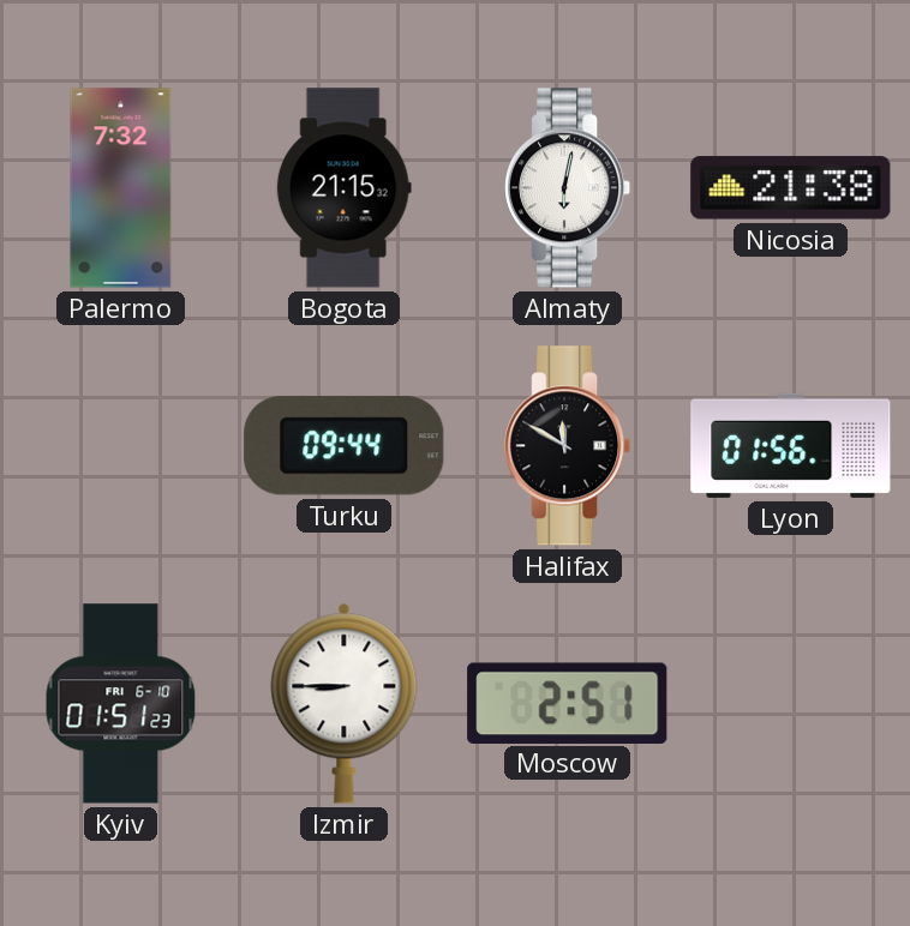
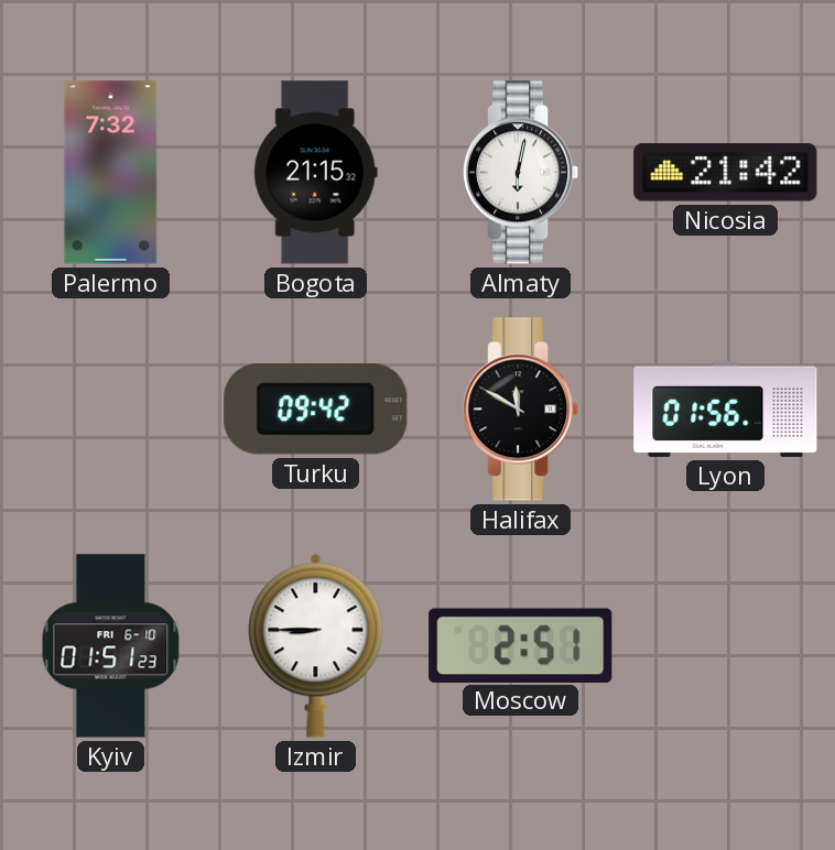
Nicosia: 21:38 -> 21:42 (726, 173)
Turku: 09:44 -> 09:42 (316, 410)
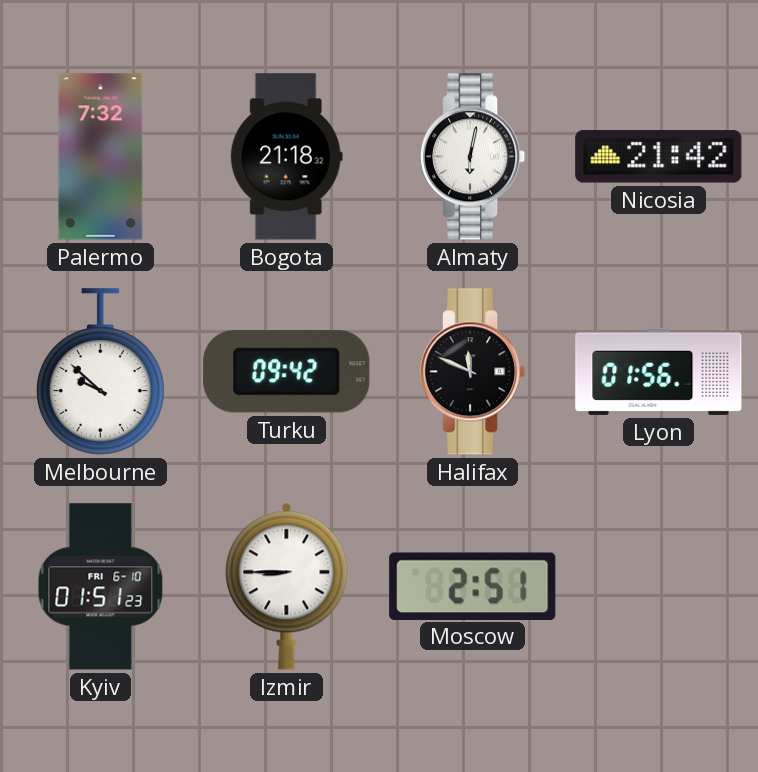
Bogota: 21:15 -> 21:18 (286, 157)
Melbourne: none -> 9:52 (101, 372)
Halifax: 11:50 -> 11:49 (474, 372)
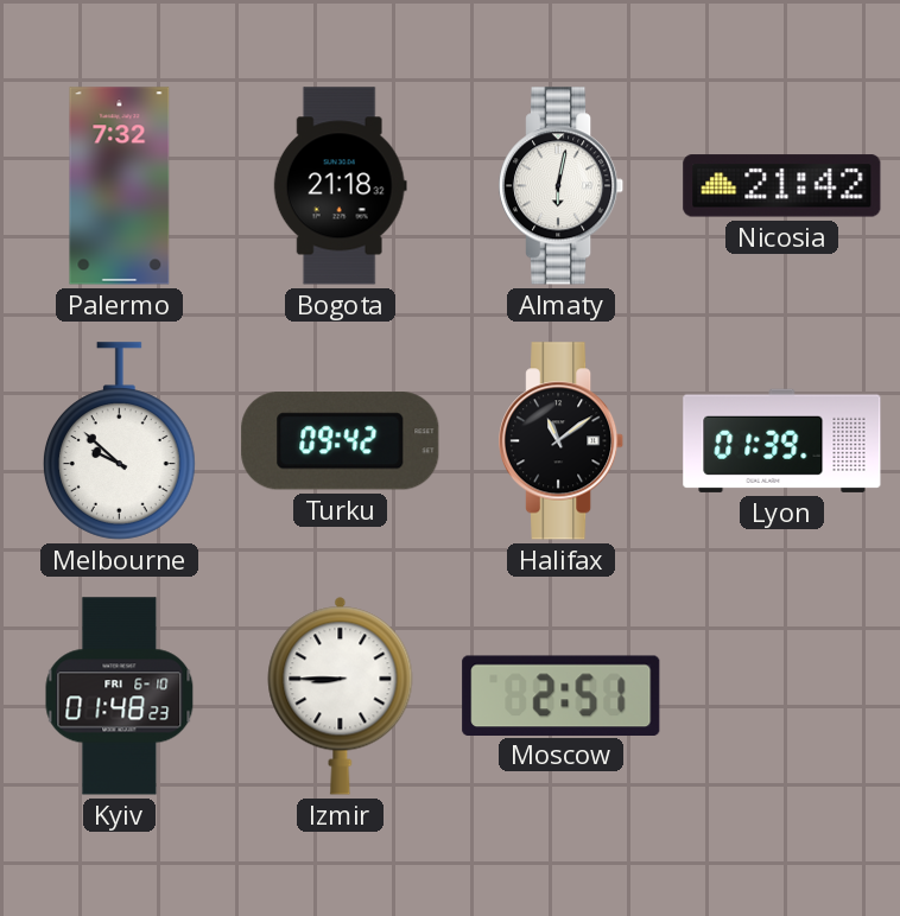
Halifax: 11:49 -> 11:09 (563, 441)
Lyon: 01:56 -> 01:39 (782, 440)
Kyiv: 01:51 -> 01:48 (120, 696)
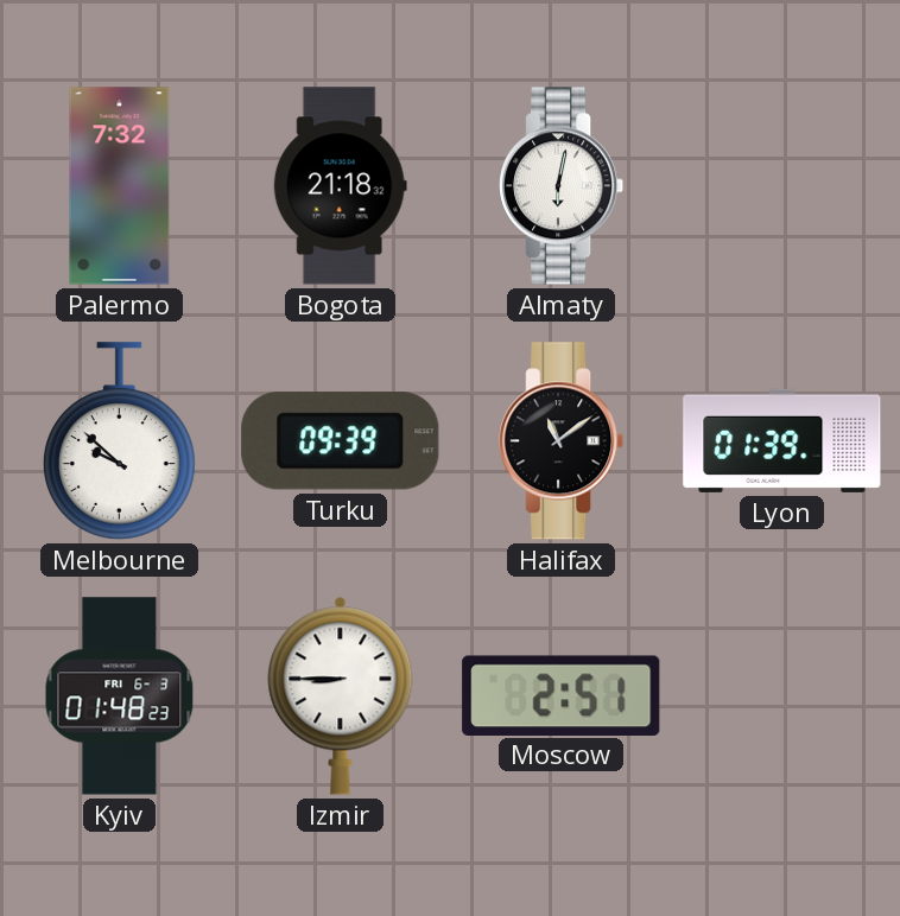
Nicosia: 21:42 -> none (782, 186)
Turku: 09:42 -> 09:39 (341, 441)
Kyiv date: FRI 6-10 -> FRI 6-3 (120, 696)
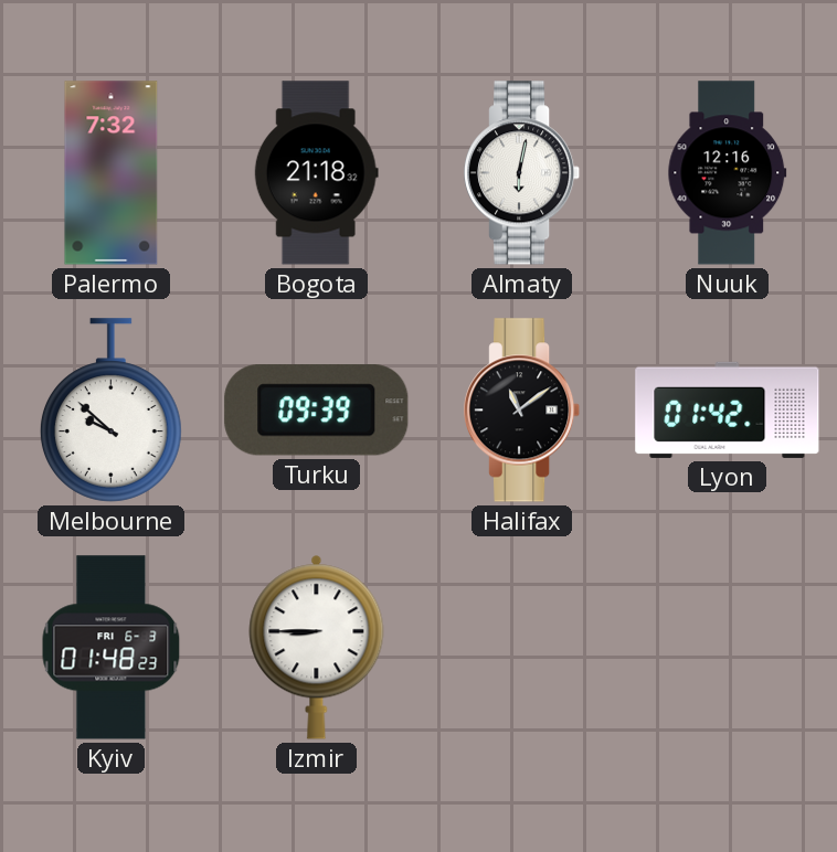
Nuuk: none -> 12:16 (728, 173)
Lyon: 01:39 -> 01:42 (728, 409)
Moscow: 2:51 -> none (562, 695)
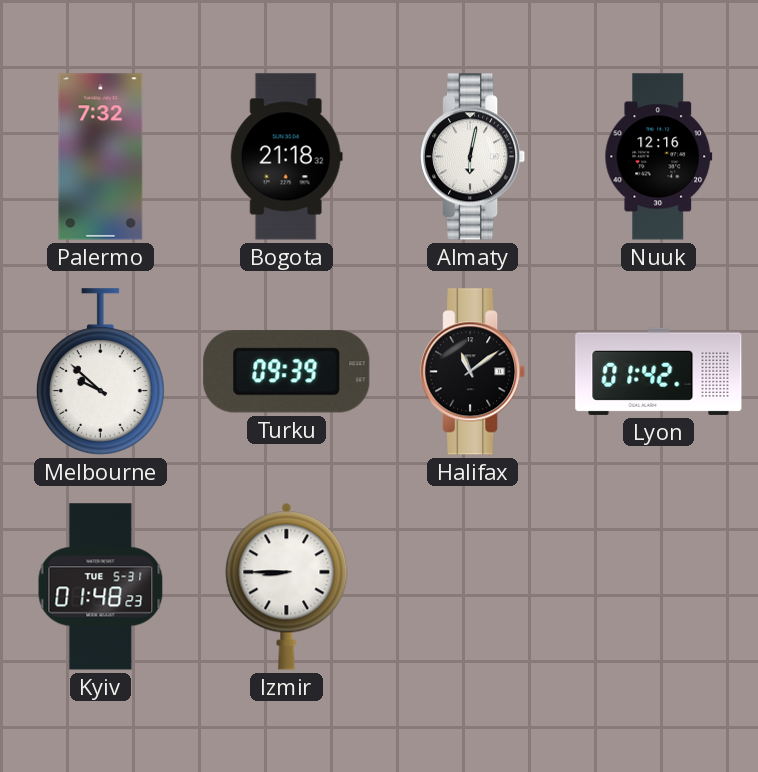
Kyiv date: FRI 6-3 -> TUE 5-31 (101, 587)
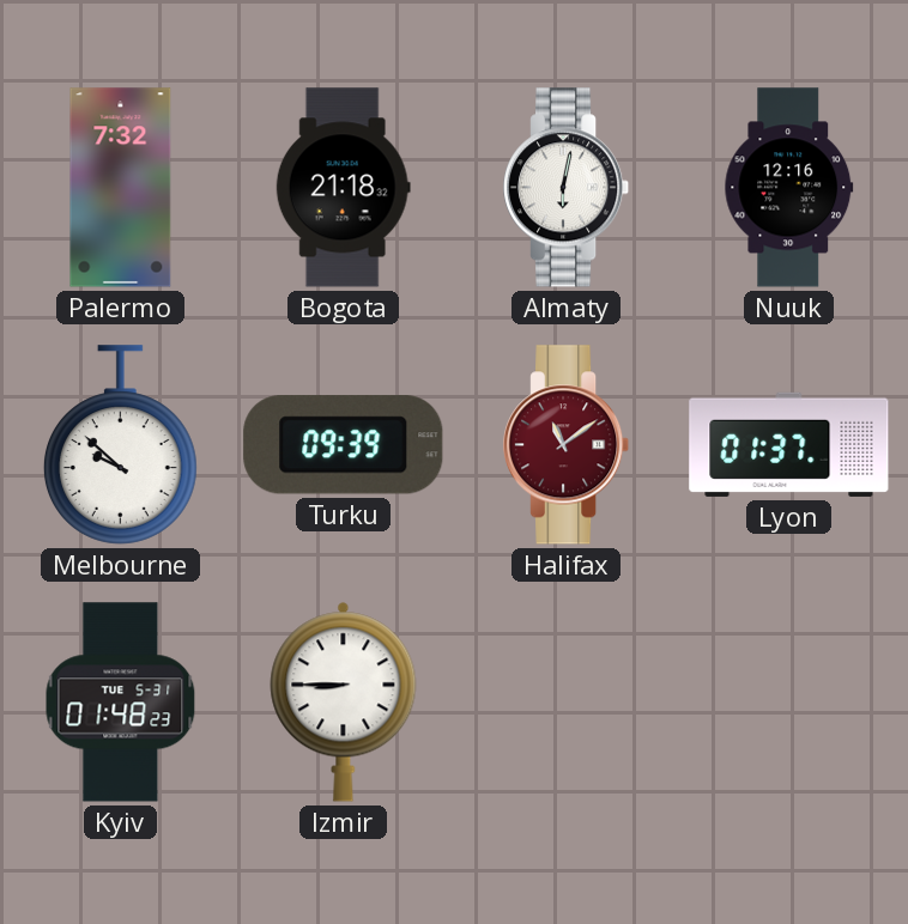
Halifax dial: black -> burgundy (568, 445)
Lyon: 01:42 -> 01:37 (789, 444)
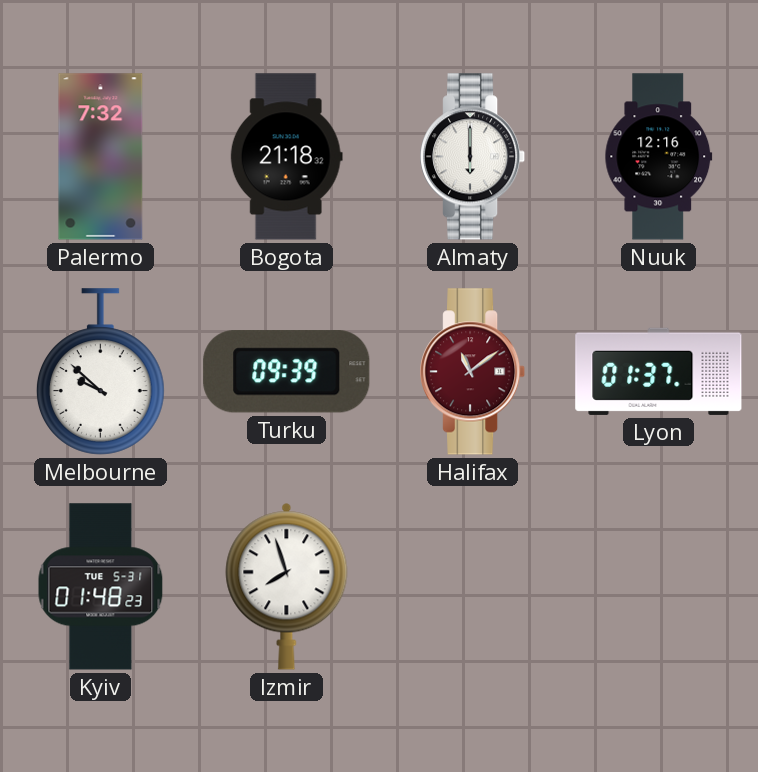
Almaty: 6:02 -> 6:00 (474, 157)
Izmir: 8:45 -> 7:57 (287, 586)
